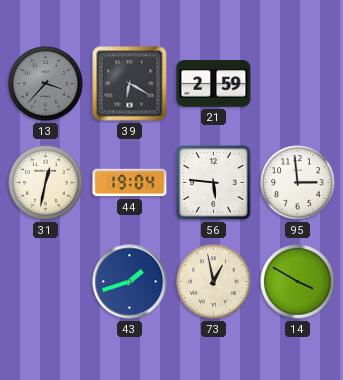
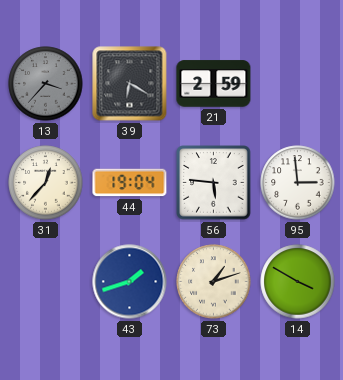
31: 12:32 -> 12:37 (46, 183)
73: 12:58 -> 1:12 (214, 282)
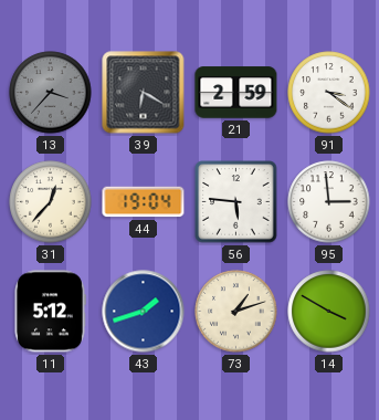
91: none -> 3:21 (329, 93)
11: none -> 5:12 (50, 312)
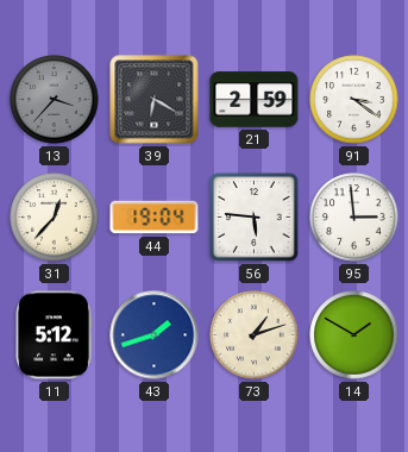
14: 3:50 -> 1:50 (354, 335)
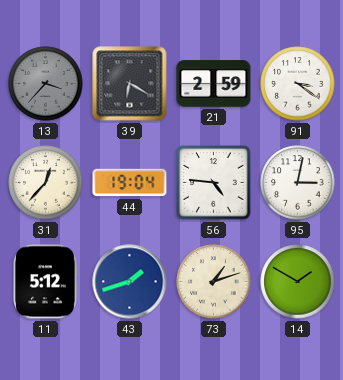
56: 5:46 -> 4:46 (214, 183)
95: 2:59 -> 3:02 (298, 183)
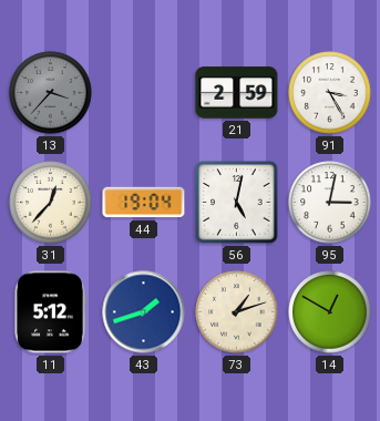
39: 6:20 -> none (130, 84)
91: 3:21 -> 3:25 (330, 93)
56: 4:46 -> 5:02 (237, 203)
14: 1:50 -> 12:50 (330, 312)
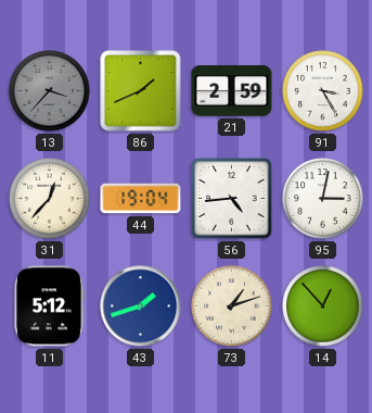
86: none -> 1:41 (141, 91)
56: 5:02 -> 4:44 (232, 199)
14: 12:50 -> 12:53 (323, 306)
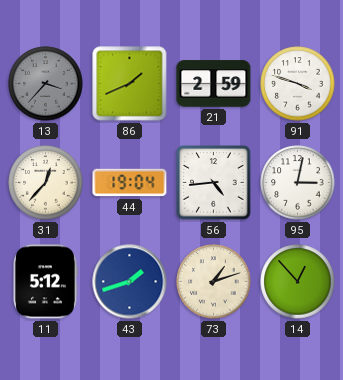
91: 3:25 -> 3:48 (298, 84)
